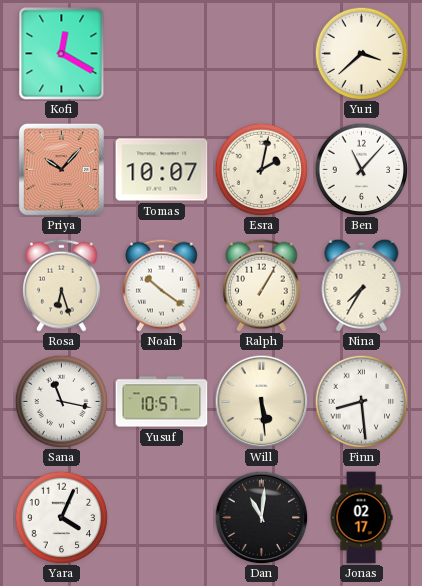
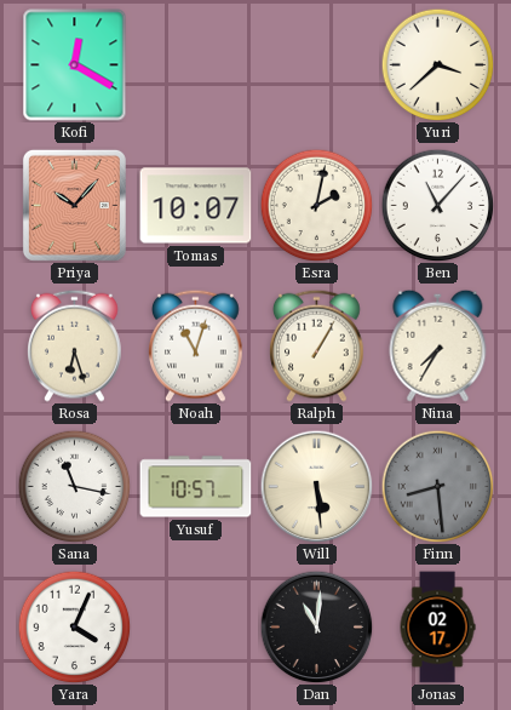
Noah: 10:21 -> 11:03 (196, 345)
Finn dial: white -> grey (437, 486)
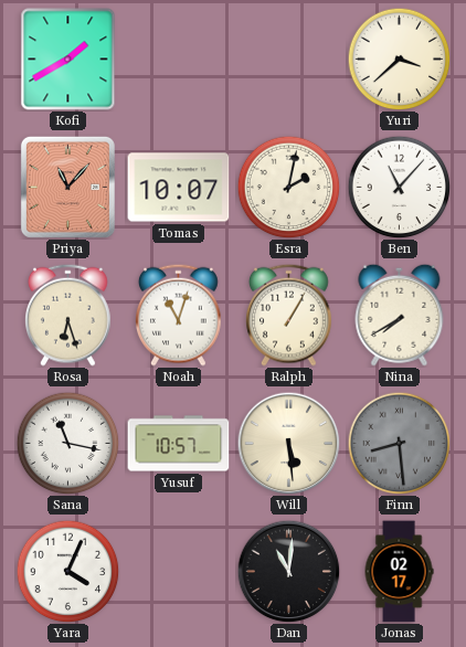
Kofi: 12:20 -> 1:40 (68, 60)
Priya: 10:07 -> 11:07 (67, 187)
Nina: 7:35 -> 7:40 (400, 315)
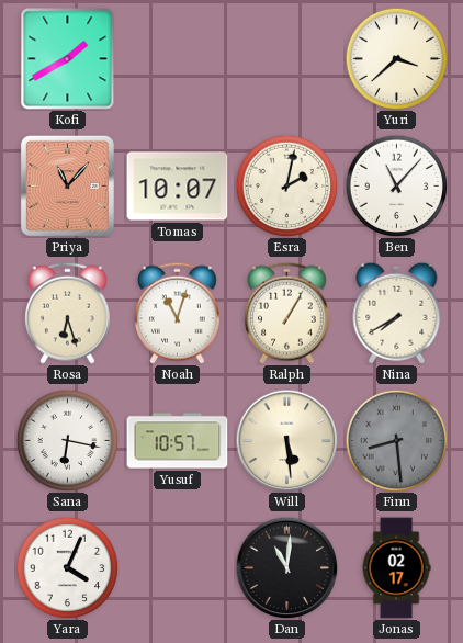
Sana: 11:17 -> 6:17 (67, 440)
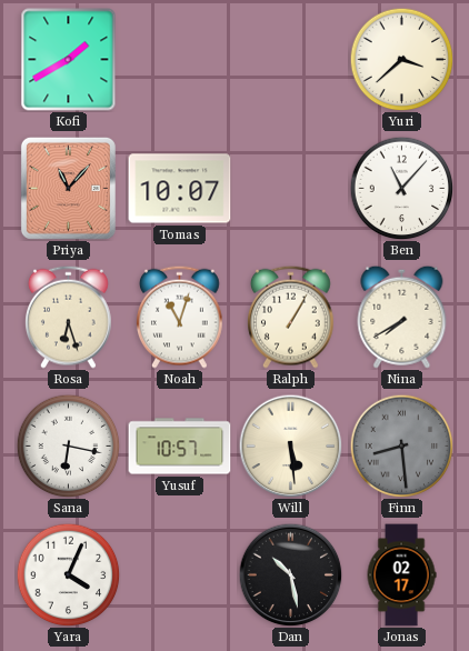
Esra: 2:02 -> none (286, 185)
Dan: 11:01 -> 10:28 (290, 574)
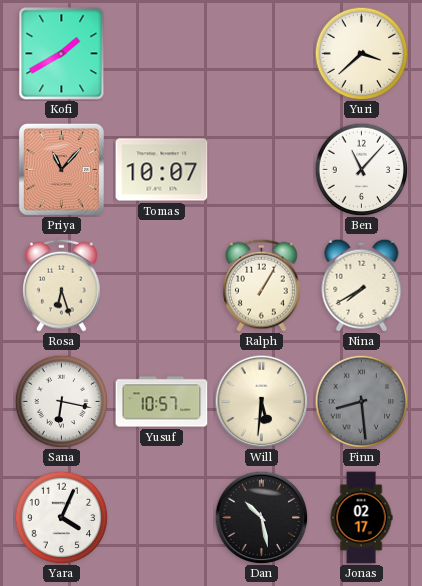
Noah: 11:03 -> none (180, 317)
Will: 5:29 -> 5:31 (261, 401)
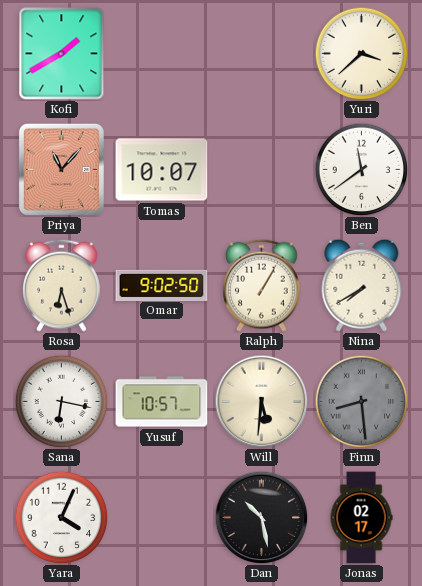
Ben: 11:07 -> 11:39 (361, 169)
Omar: none -> 9:02 (162, 285)
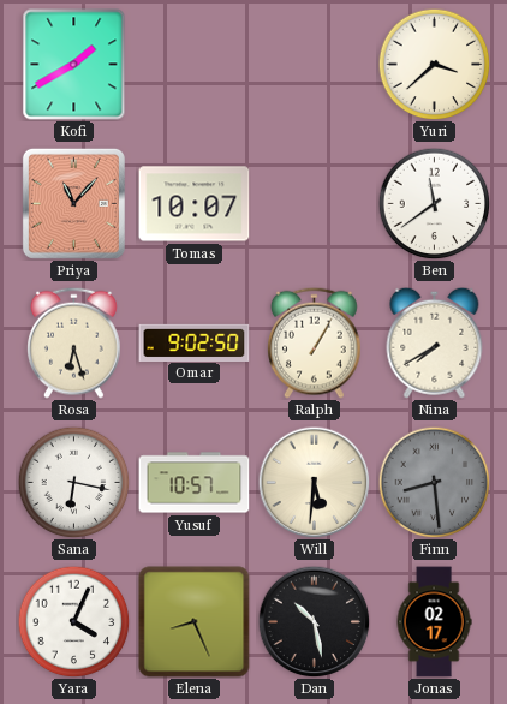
Elena: none -> 8:26 (195, 622)
